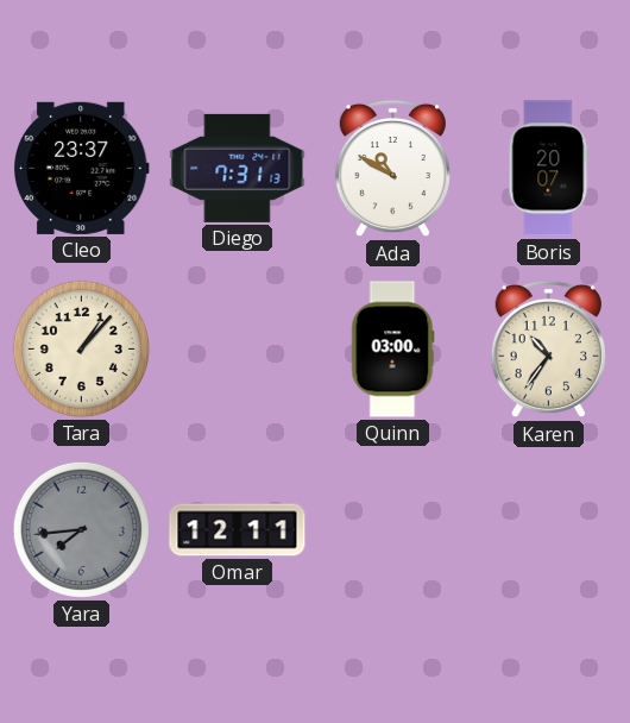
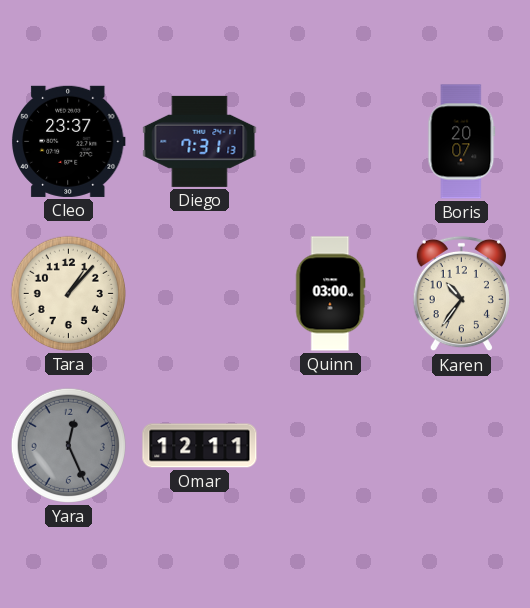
Ada: 10:50 -> none (392, 169)
Yara: 7:44 -> 12:26 (68, 445)
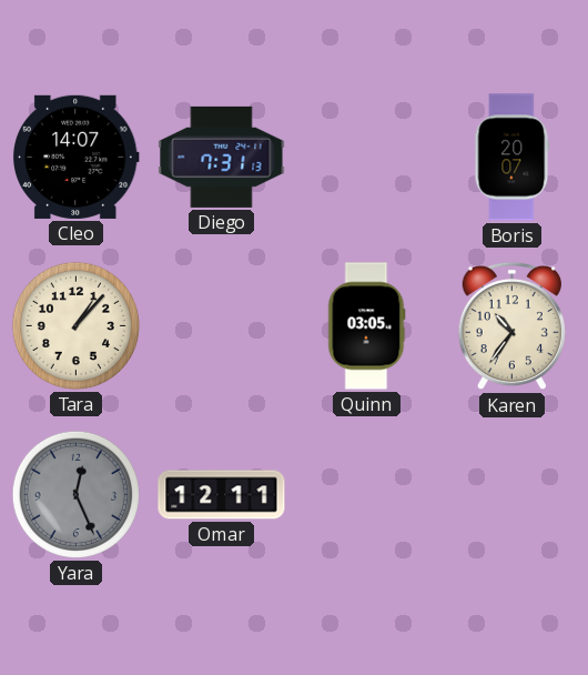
Cleo: 23:37 -> 14:07 (75, 157)
Quinn: 03:00 -> 03:05 (367, 326)
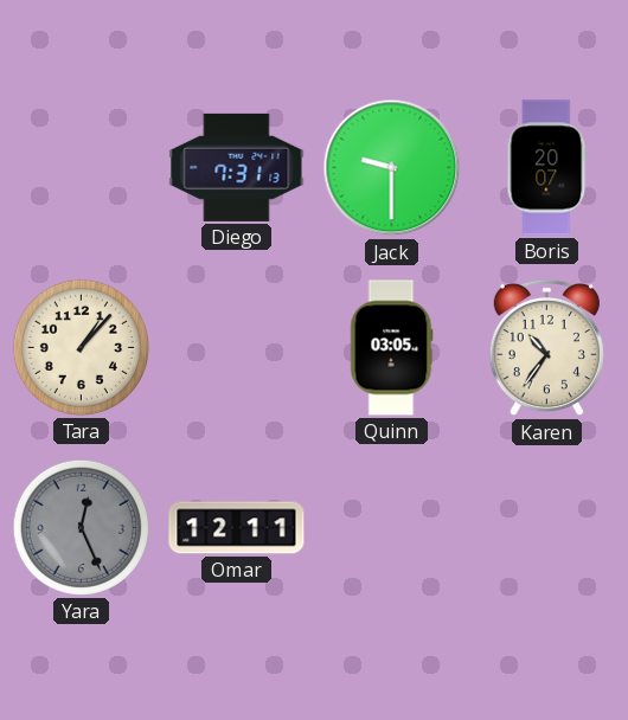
Cleo: 14:07 -> none (75, 157)
Jack: none -> 9:30 (392, 168)
